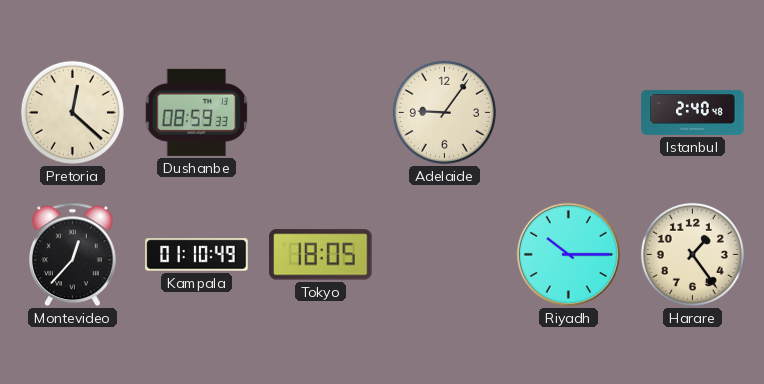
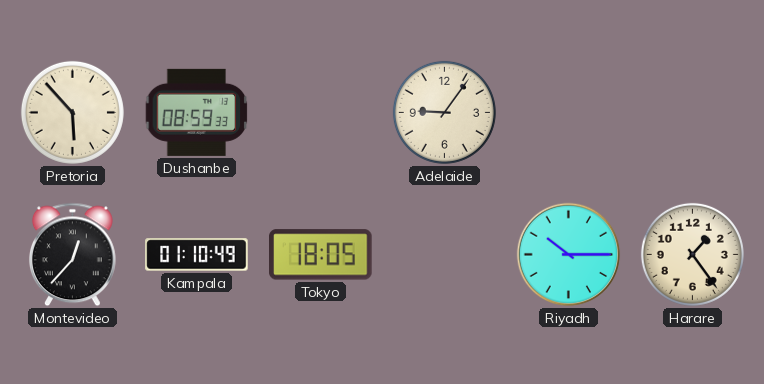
Pretoria: 12:22 -> 5:53 (72, 112)
Istanbul: 2:40 -> none (693, 112)
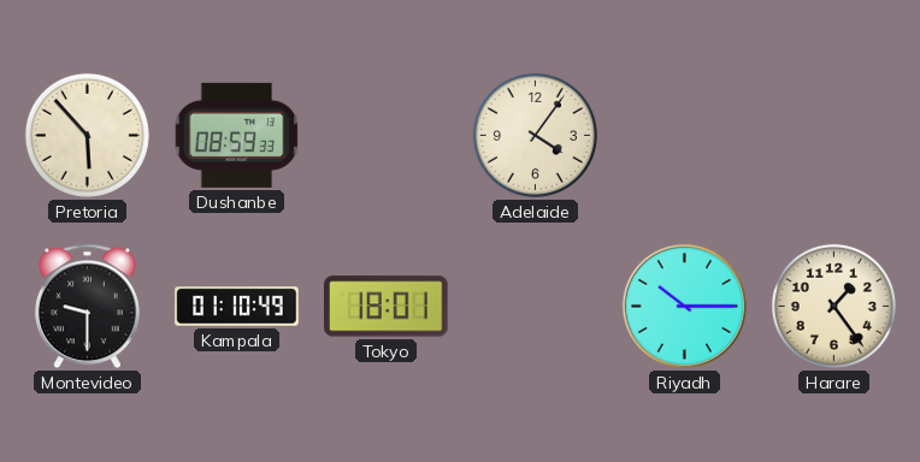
Adelaide: 9:06 -> 4:06 (535, 135)
Montevideo: 12:37 -> 9:30 (87, 307)
Tokyo: 18:05 -> 18:01 (387, 307)
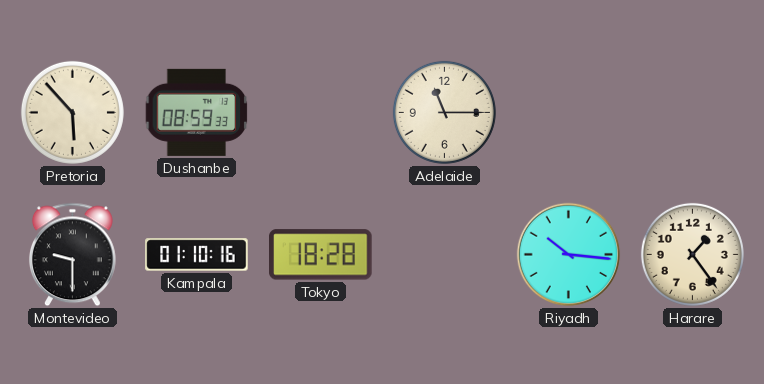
Adelaide: 4:06 -> 11:15 (444, 112)
Kampala: 01:10:49 -> 01:10:16 (197, 255)
Tokyo: 18:01 -> 18:28 (321, 255)
Riyadh: 10:15 -> 10:16 (569, 255)
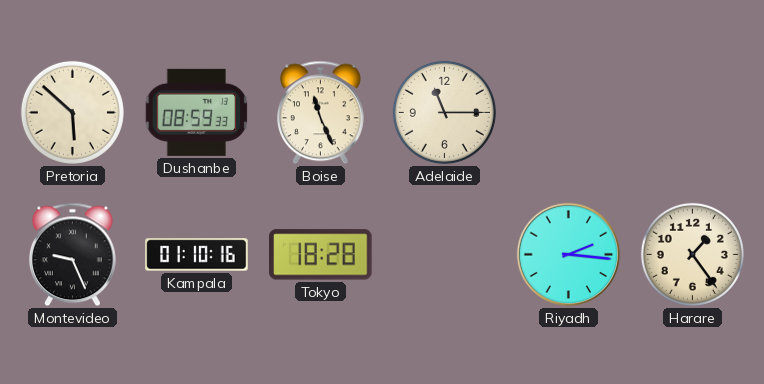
Pretoria: 5:53 -> 5:52 (72, 112)
Boise: none -> 11:26 (320, 113)
Montevideo: 9:30 -> 9:26 (72, 255)
Riyadh: 10:16 -> 2:16 (569, 255)
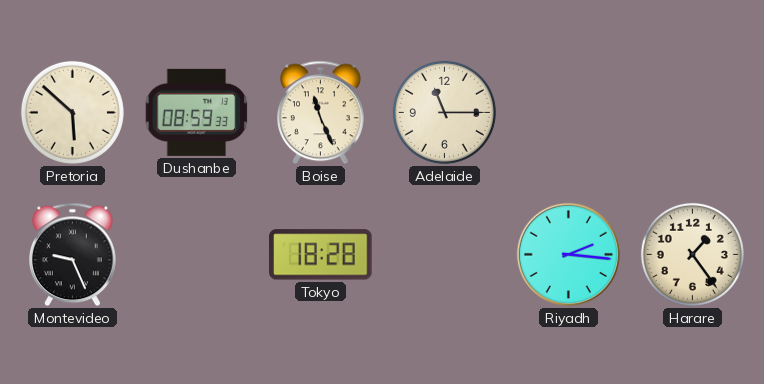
Kampala: 01:10 -> none (197, 255)
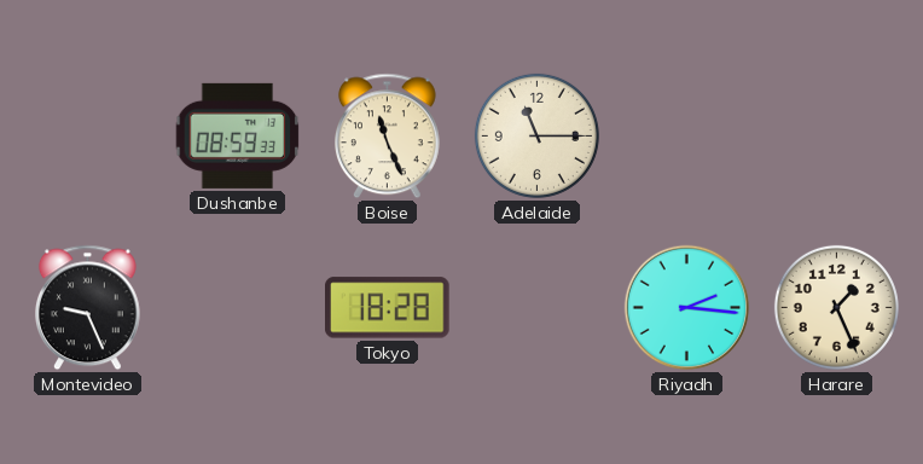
Pretoria: 5:52 -> none (72, 112)
Harare: 1:24 -> 1:26 (836, 307)
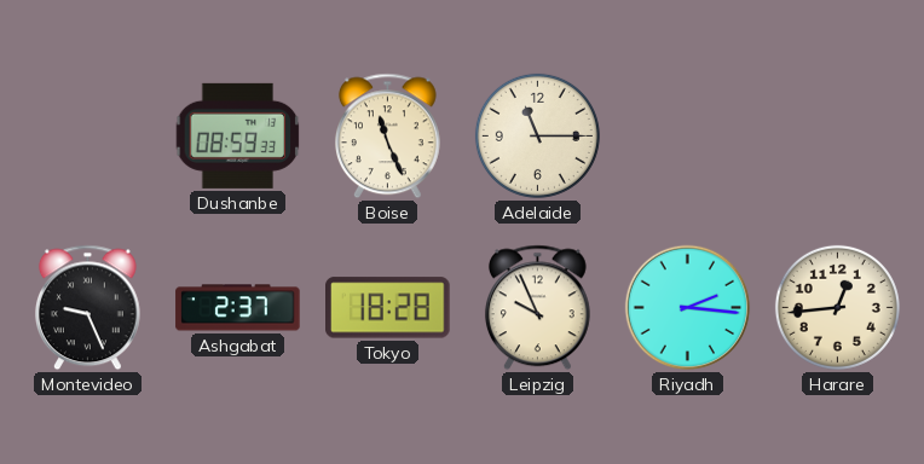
Ashgabat: none -> 2:37 (238, 308)
Leipzig: none -> 9:56 (537, 308)
Harare: 1:26 -> 12:44 (837, 307)
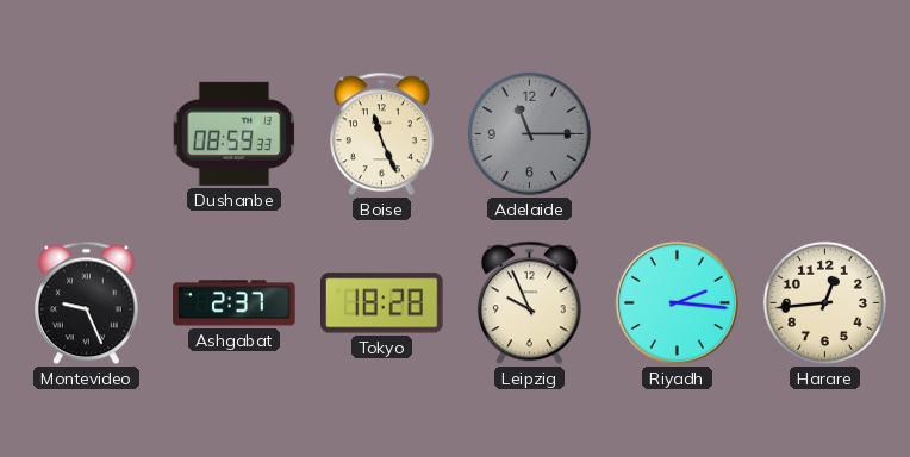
Adelaide dial: cream -> grey (529, 133)
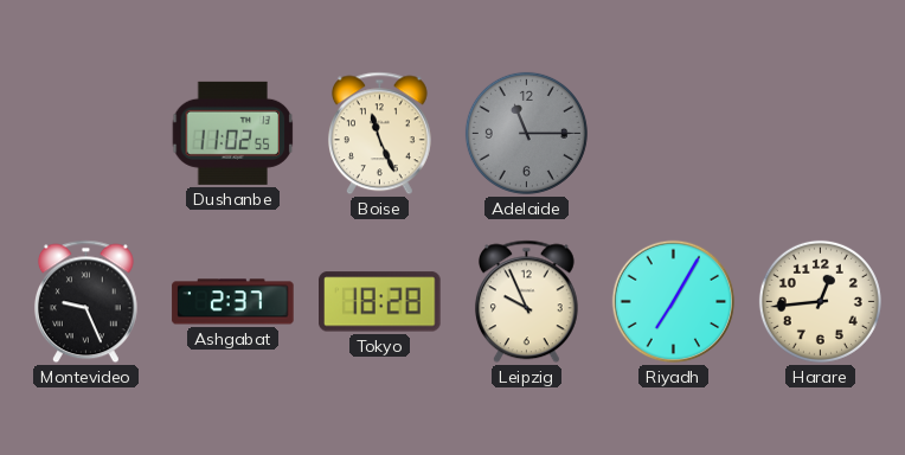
Dushanbe: 08:59 -> 11:02 (233, 133)
Riyadh: 2:16 -> 7:05 (674, 302)
